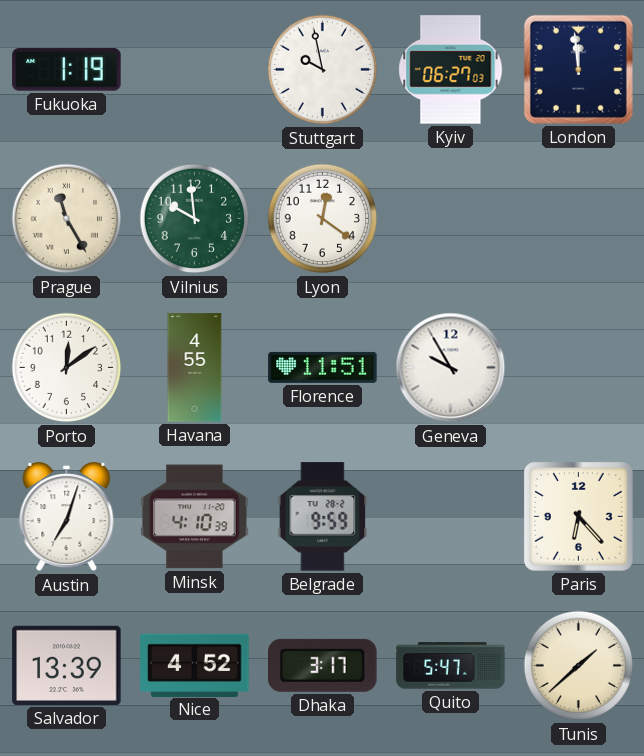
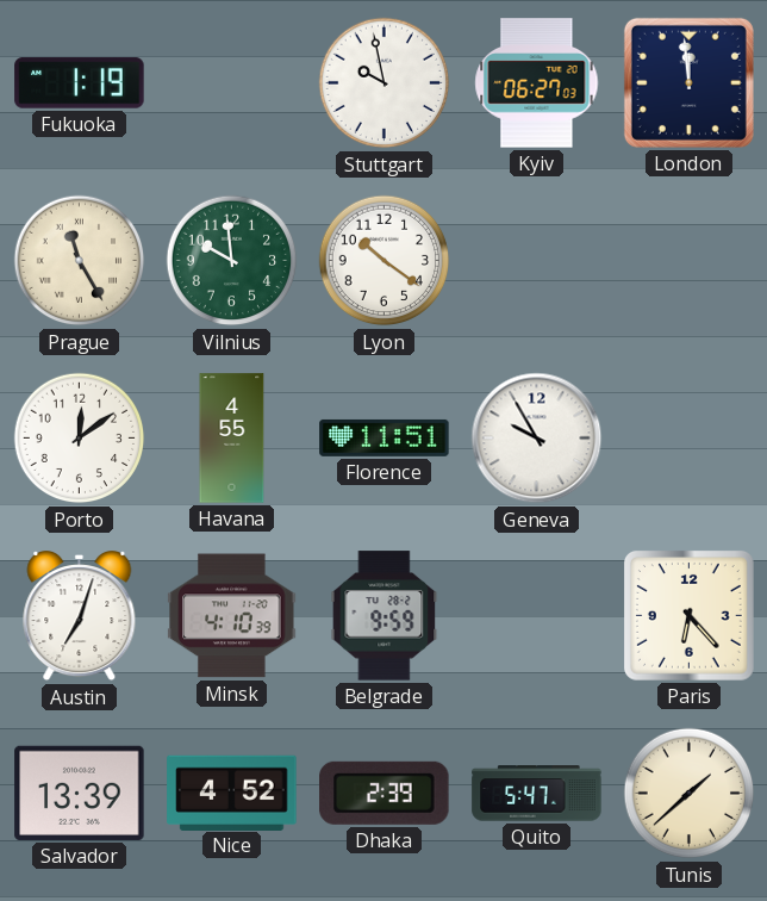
Lyon: 12:21 -> 10:21 (385, 261)
Dhaka: 3:17 -> 2:39 (385, 793)
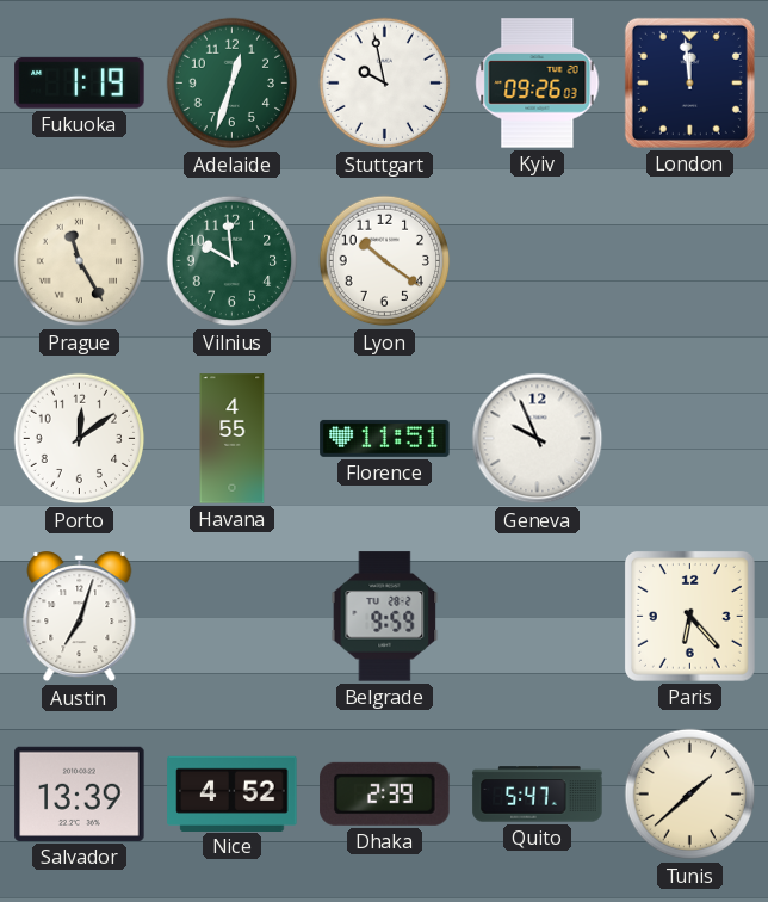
Adelaide: none -> 12:33 (233, 84)
Kyiv: 06:27 -> 09:26 (538, 84)
Geneva: 9:55 -> 9:56 (538, 439)
Minsk: 4:10 -> none (232, 616)
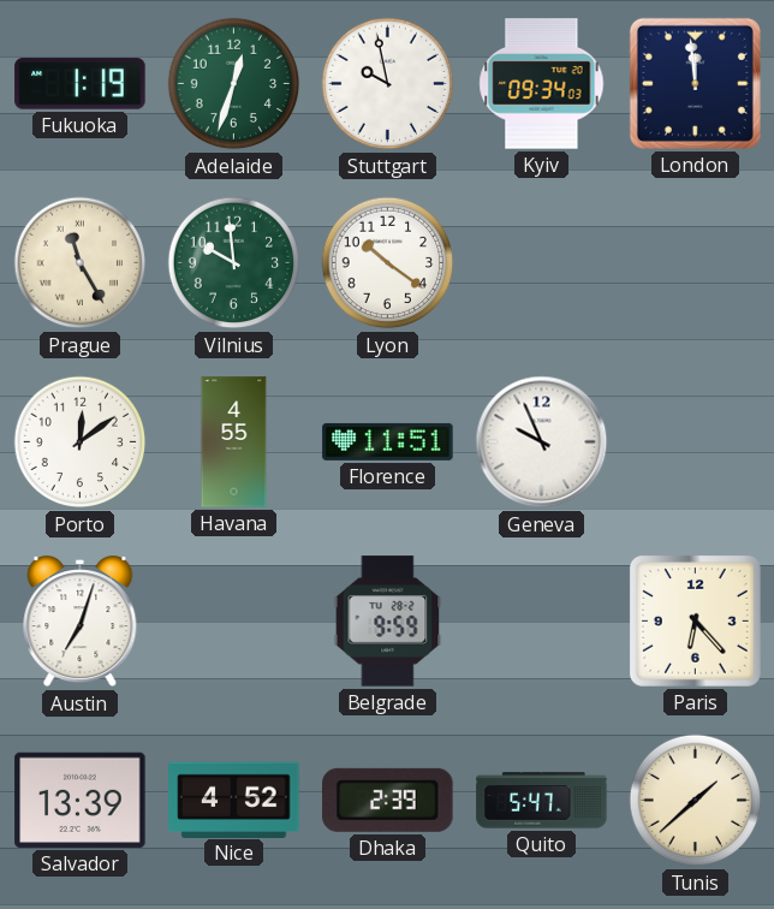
Kyiv: 09:26 -> 09:34 (542, 84)
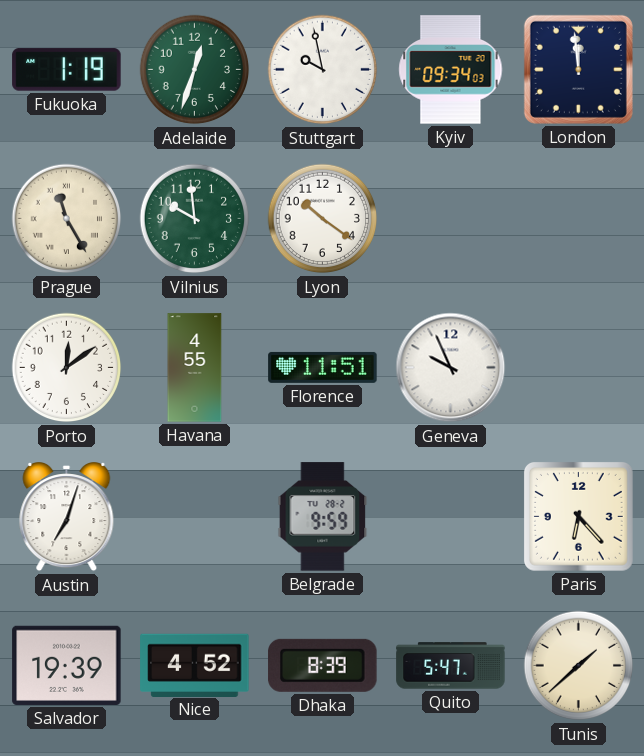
Salvador: 13:39 -> 19:39 (67, 665)
Dhaka: 2:39 -> 8:39 (323, 665)
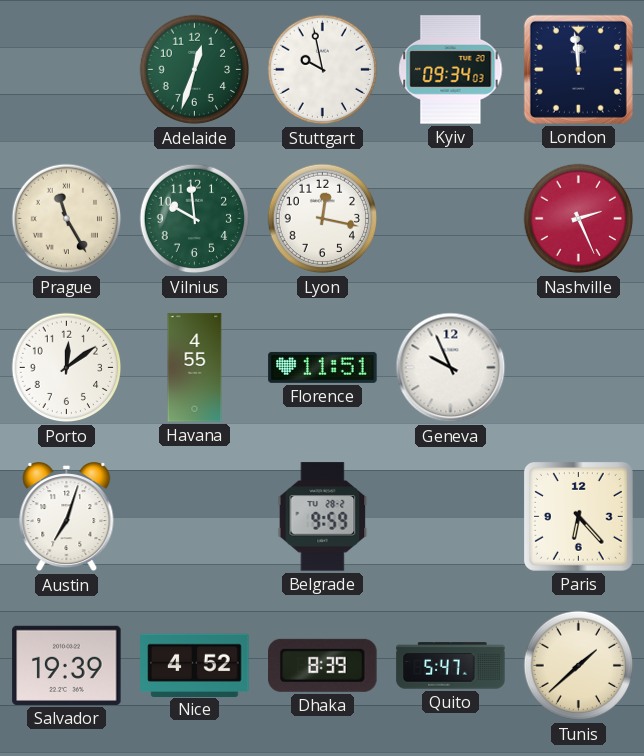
Fukuoka: 1:19 -> none (67, 70)
Lyon: 10:21 -> 12:17 (323, 219)
Nashville: none -> 2:26 (579, 219)
